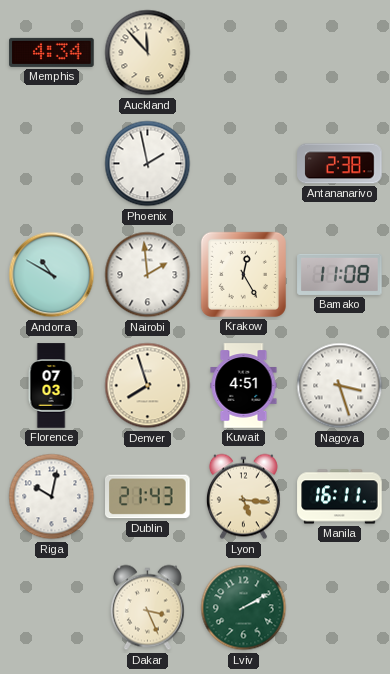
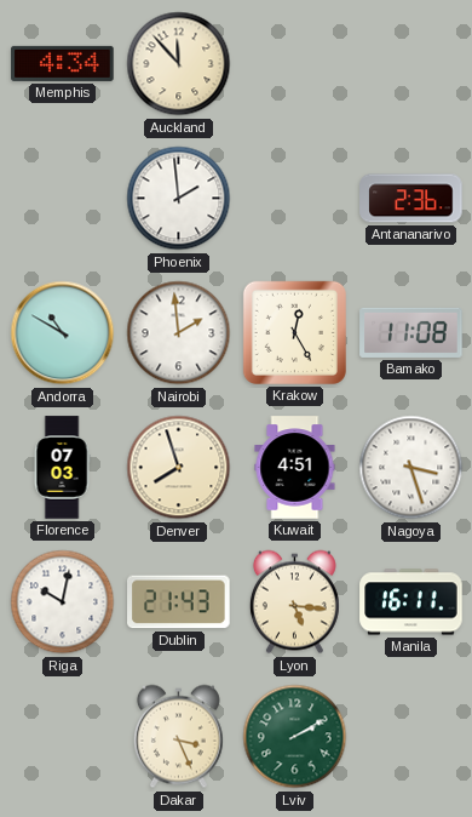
Phoenix: 1:58 -> 1:59 (179, 199)
Antananarivo: 2:38 -> 2:36 (411, 199)
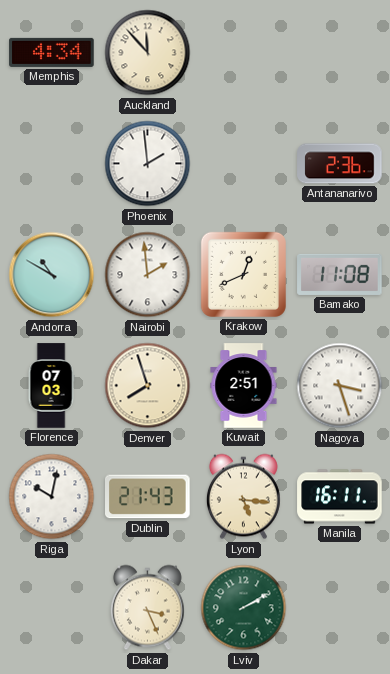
Krakow: 12:25 -> 12:41 (243, 274)
Kuwait: 4:51 -> 2:51 (244, 386)
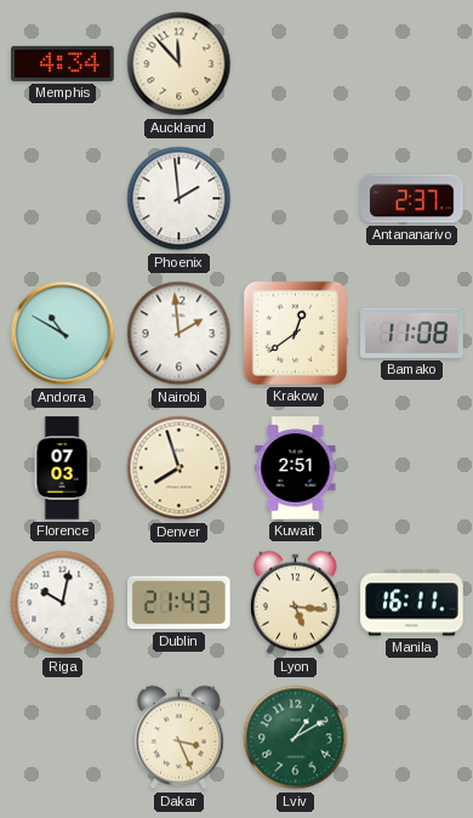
Antananarivo: 2:36 -> 2:37 (412, 199)
Krakow: 12:41 -> 12:39 (295, 333)
Nagoya: 3:27 -> none (340, 386)
Lviv: 2:10 -> 1:10 (296, 738)
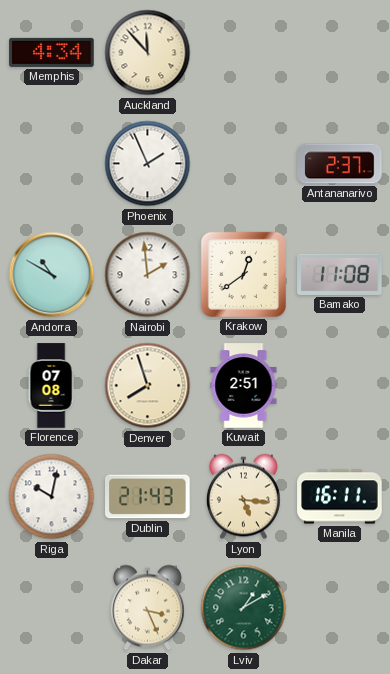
Phoenix: 1:59 -> 1:56 (148, 164)
Florence: 07:03 -> 07:08 (51, 386)
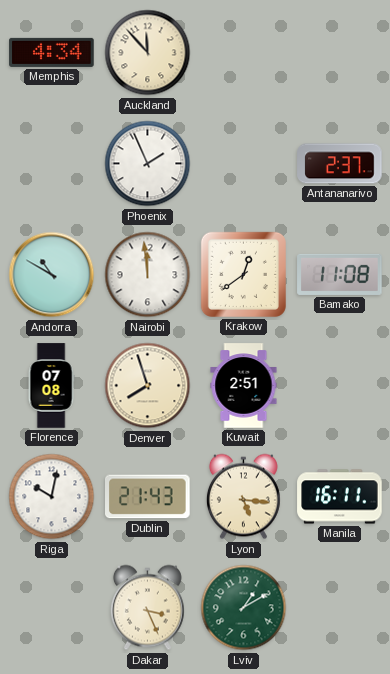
Nairobi: 1:59 -> 11:59 (148, 275)
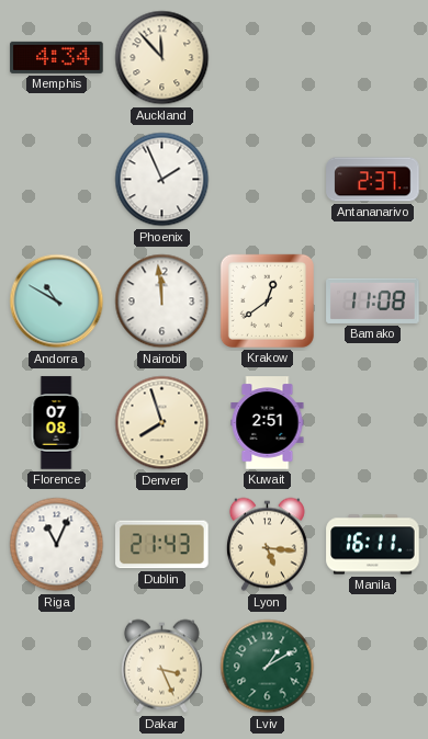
Riga: 10:02 -> 11:04 (57, 545)
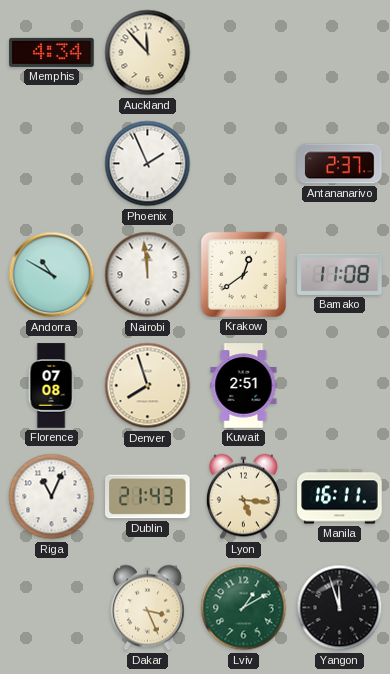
Yangon: none -> 11:57 (340, 608)
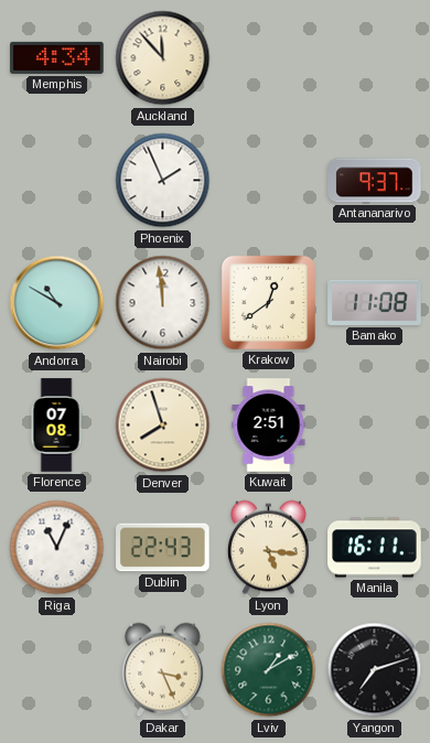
Antananarivo: 2:37 -> 9:37 (375, 181)
Dublin: 21:43 -> 22:43 (163, 548)
Yangon: 11:57 -> 7:12 (375, 670)
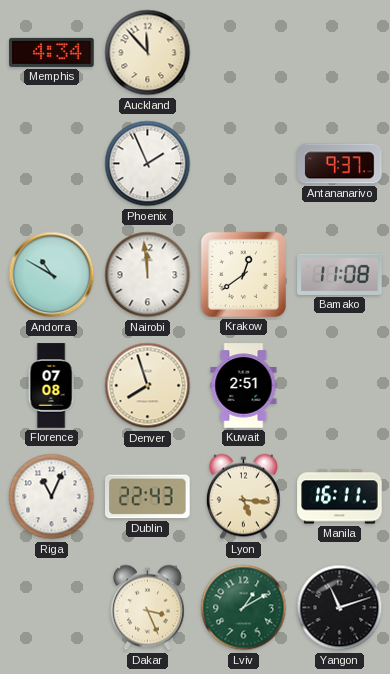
Yangon: 7:12 -> 11:12 (340, 608)
